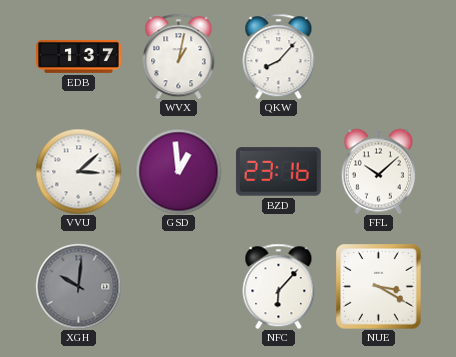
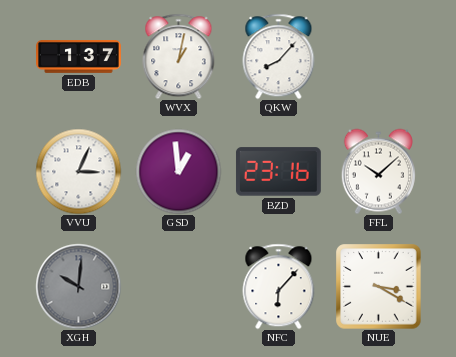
VVU: 3:08 -> 3:04 (78, 171)
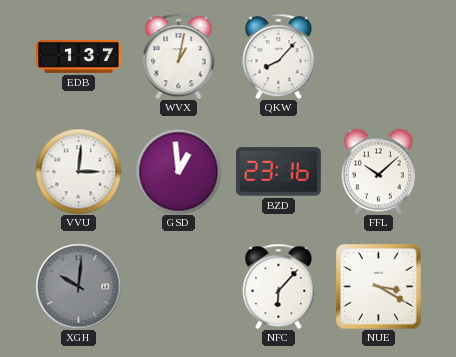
VVU: 3:04 -> 3:01 (78, 171)
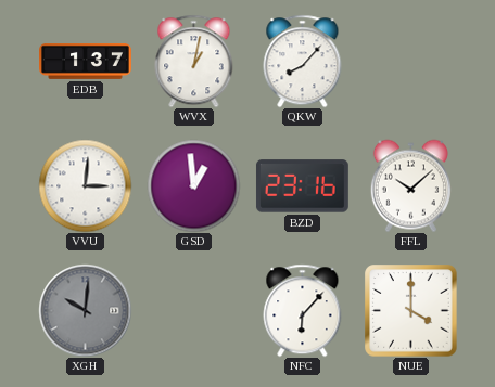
NUE: 3:20 -> 4:00 (410, 310)
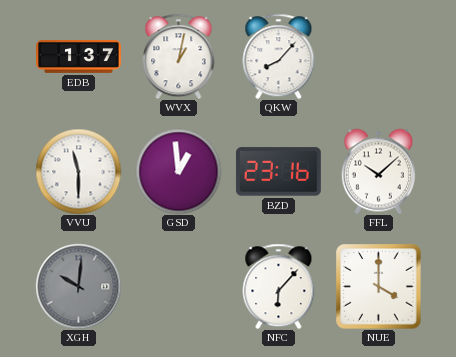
VVU: 3:01 -> 11:30 (78, 171)
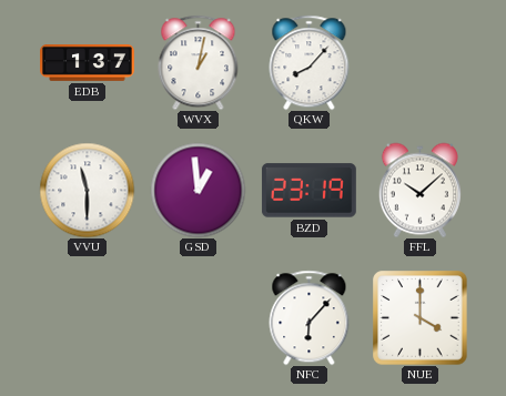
BZD: 23:16 -> 23:19 (308, 191)
XGH: 10:01 -> none (78, 286)
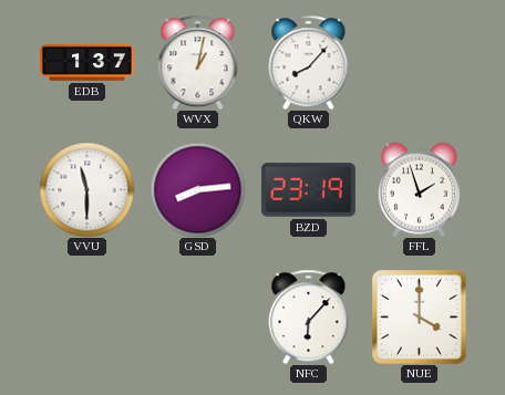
GSD: 12:59 -> 8:14 (197, 189)
FFL: 10:08 -> 1:57 (419, 189)
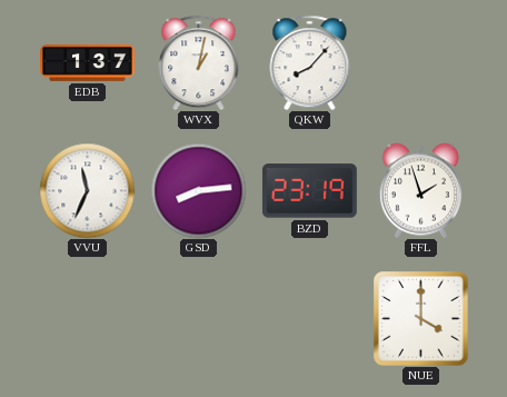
VVU: 11:30 -> 11:34 (87, 190)
NFC: 6:07 -> none (309, 316)
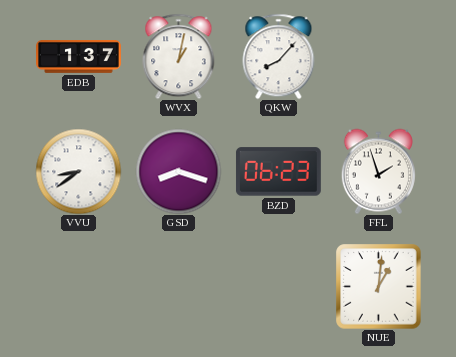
VVU: 11:34 -> 8:39 (78, 171)
GSD: 8:14 -> 8:18 (178, 171)
BZD: 23:19 -> 06:23 (278, 172)
NUE: 4:00 -> 1:01 (378, 286)
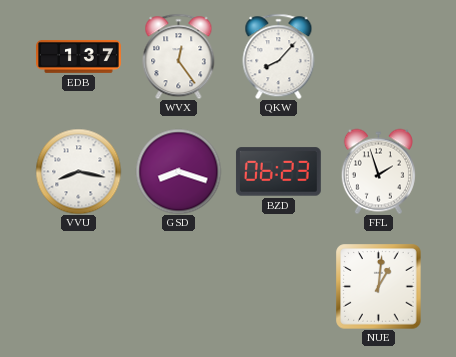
WVX: 1:02 -> 12:24 (179, 56)
VVU: 8:39 -> 8:17 (78, 171)
